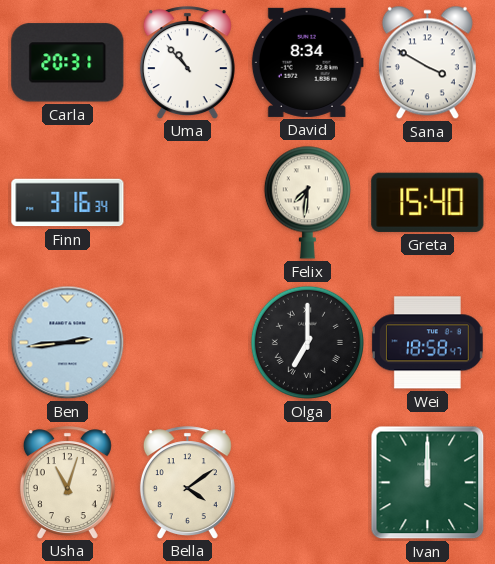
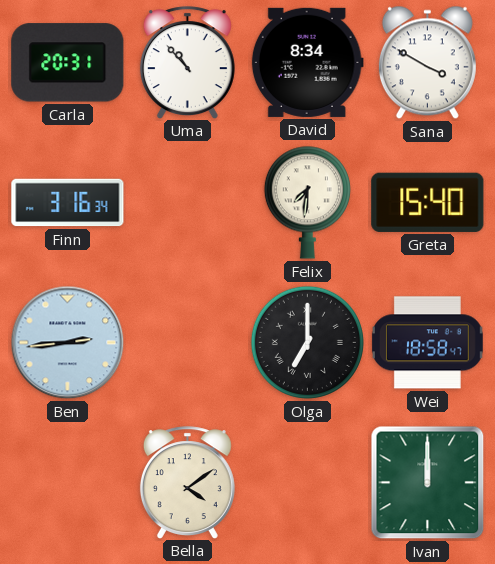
Usha: 11:03 -> none (67, 482)
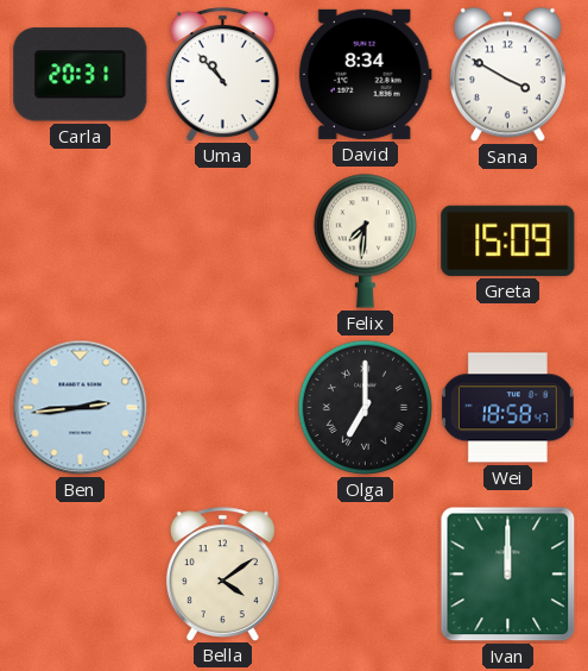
Finn: 3:16 -> none (68, 203)
Greta: 15:40 -> 15:09 (508, 240)
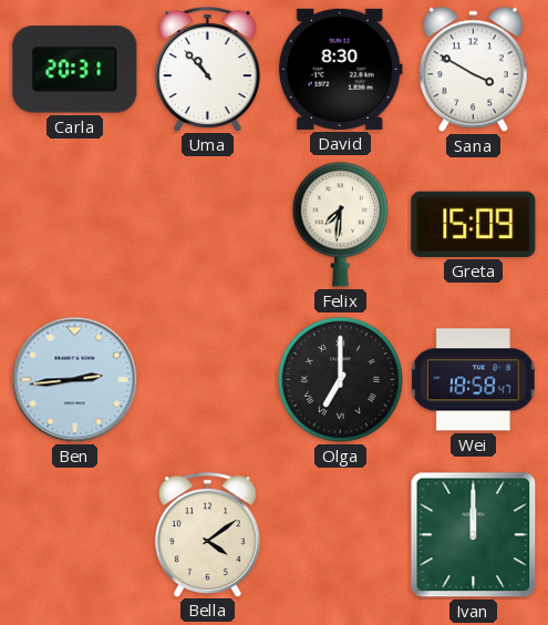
David: 8:34 -> 8:30 (340, 69)
